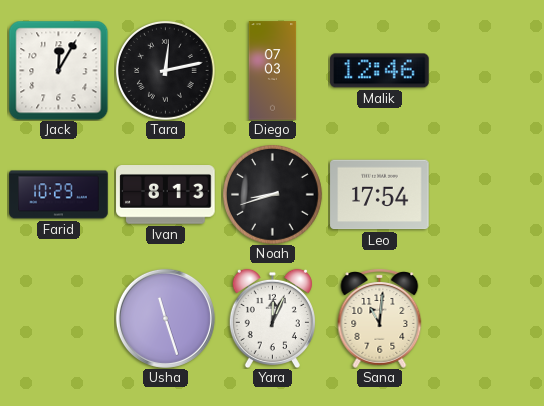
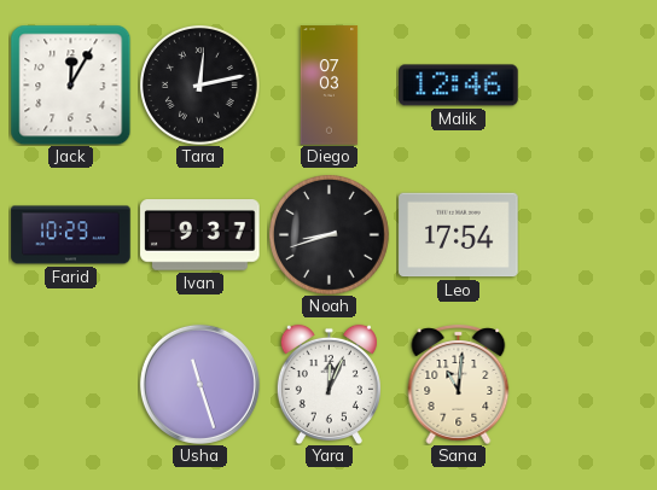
Ivan: 8:13 -> 9:37 (200, 235)
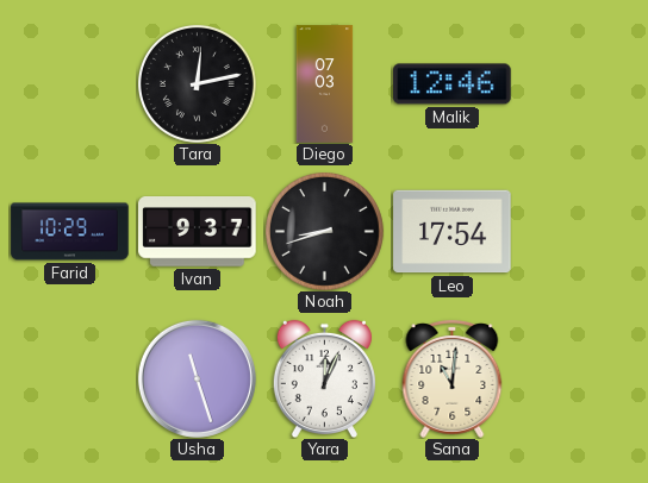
Jack: 12:05 -> none (70, 84)
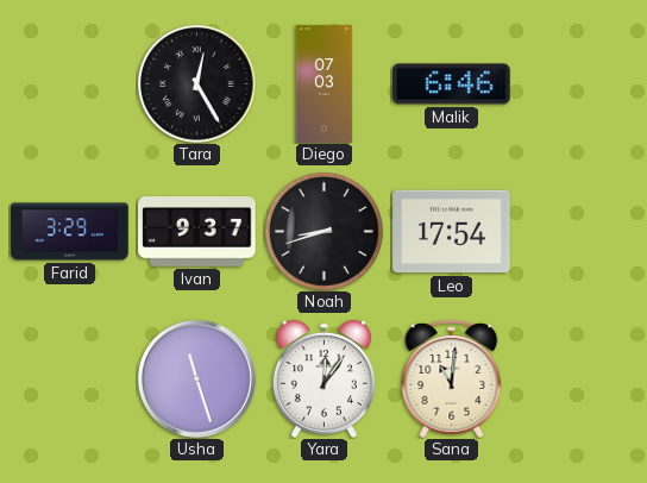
Tara: 12:13 -> 12:25 (197, 84)
Malik: 12:46 -> 6:46 (452, 84)
Farid: 10:29 -> 3:29 (70, 232)
Yara: 12:04 -> 12:06 (323, 378)
